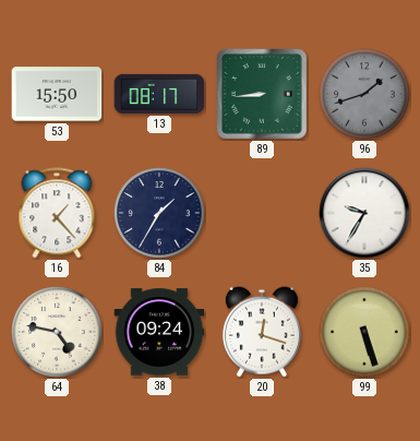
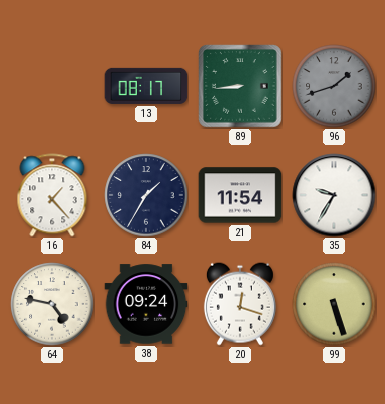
53: 15:50 -> none (57, 94)
21: none -> 11:54 (240, 195)
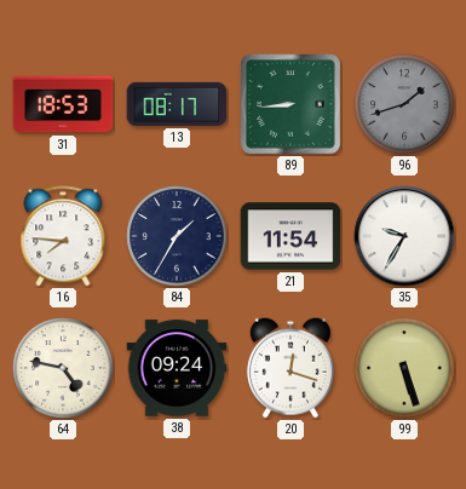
31: none -> 18:53 (63, 104)
16: 1:23 -> 7:46 (63, 236)
